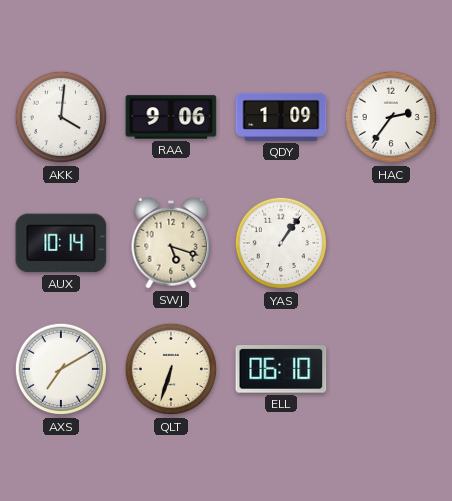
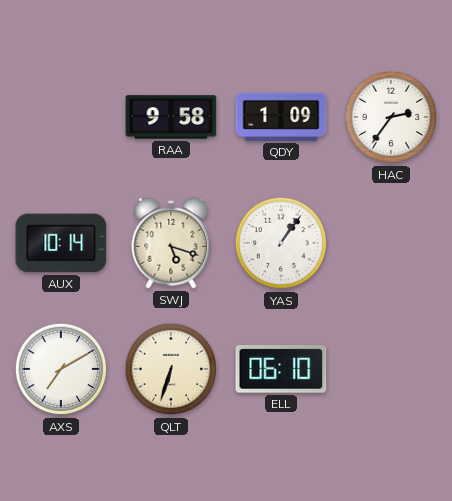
AKK: 4:01 -> none (61, 117)
RAA: 9:06 -> 9:58 (171, 117)
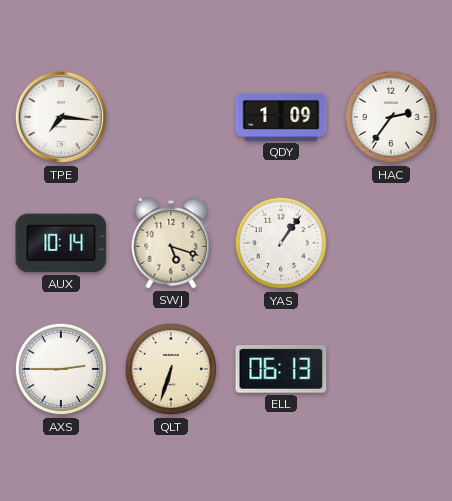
TPE: none -> 7:16 (61, 117)
RAA: 9:58 -> none (171, 117)
AXS: 7:10 -> 2:45 (61, 369)
ELL: 06:10 -> 06:13 (281, 370)
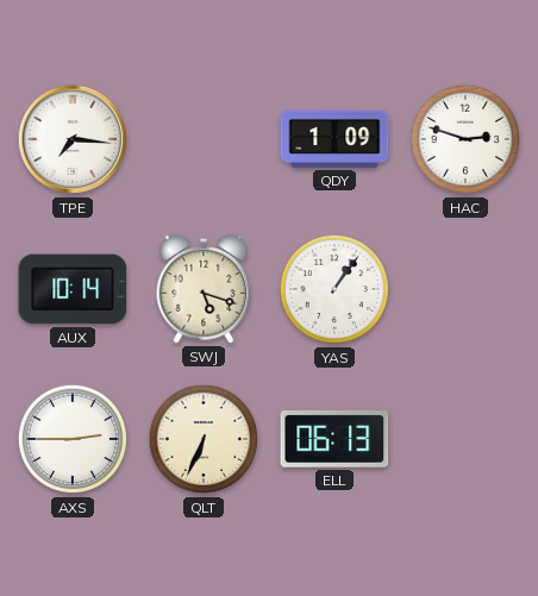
HAC: 2:36 -> 2:48 (465, 139)
QLT: 6:33 -> 6:34 (204, 439)
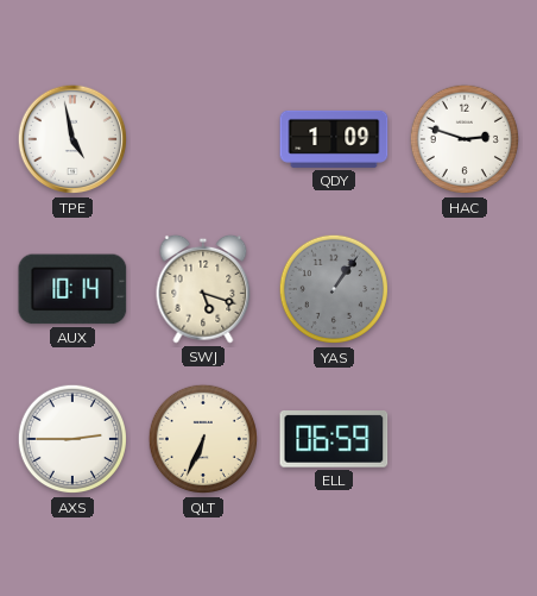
TPE: 7:16 -> 4:58 (72, 139)
YAS dial: white -> grey (334, 289)
ELL: 06:13 -> 06:59 (334, 440)
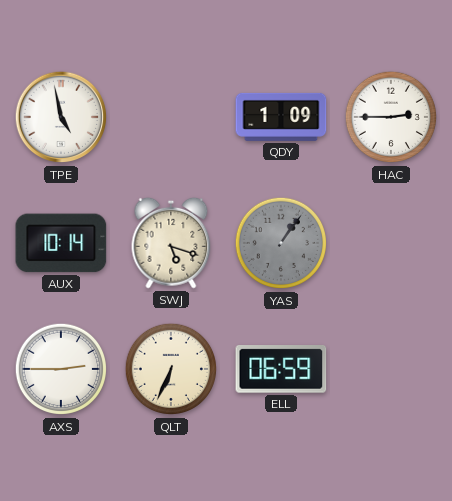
HAC: 2:48 -> 2:45 (391, 117)
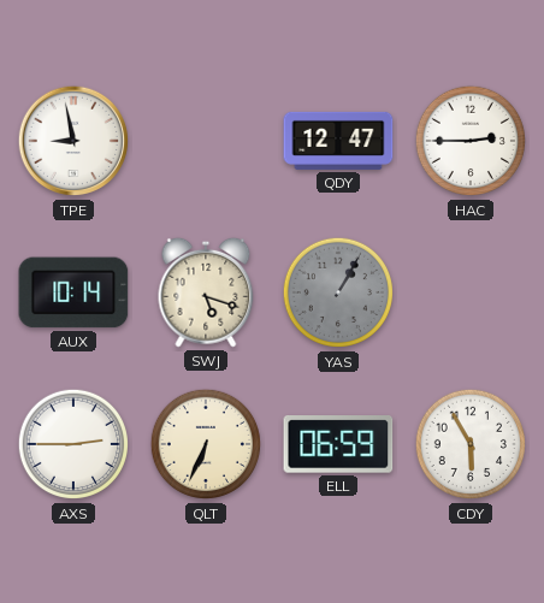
TPE: 4:58 -> 8:58 (73, 141)
QDY: 1:09 -> 12:47 (338, 141)
YAS: 1:06 -> 1:05 (338, 292)
CDY: none -> 5:55 (471, 444)
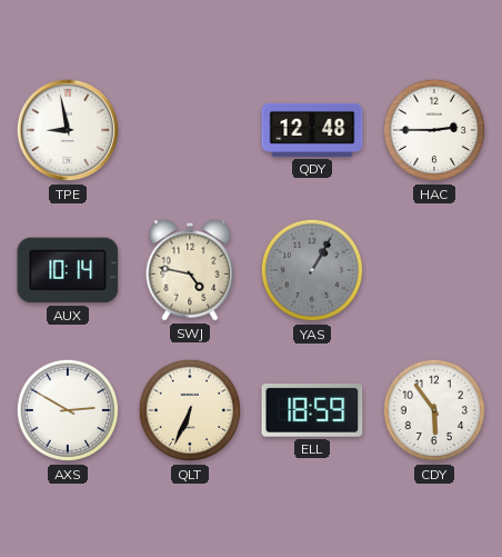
QDY: 12:47 -> 12:48 (312, 130)
SWJ: 5:18 -> 4:47 (190, 270)
AXS: 2:45 -> 2:50 (68, 410)
ELL: 06:59 -> 18:59 (312, 411)
CDY: 5:55 -> 5:54 (434, 410)
